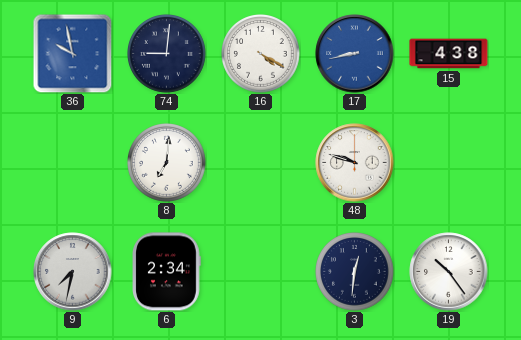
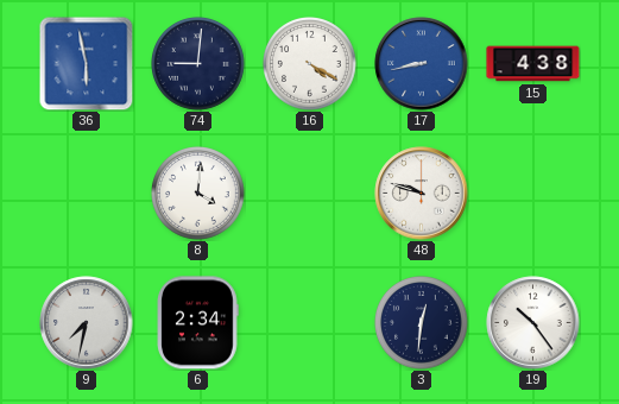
36: 9:58 -> 5:58 (86, 63)
8: 7:01 -> 4:01 (198, 194)
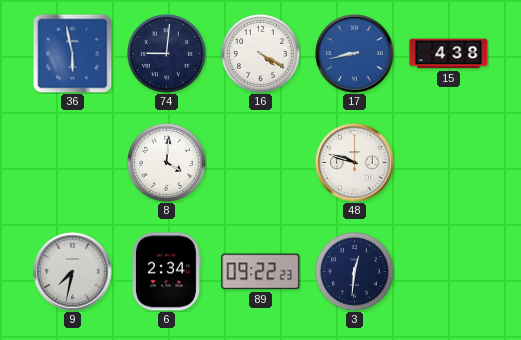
89: none -> 09:22 (261, 272)
19: 10:24 -> none (533, 323)
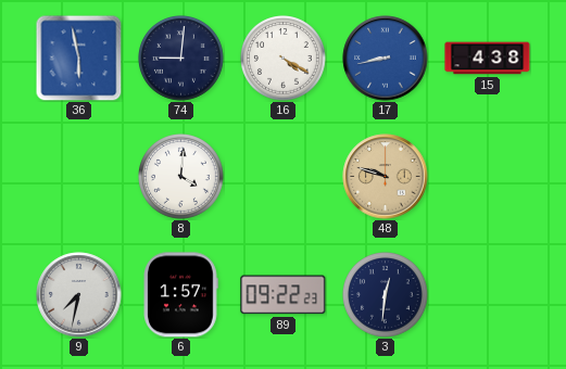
48 dial: white -> champagne (386, 177)
6: 2:34 -> 1:57 (180, 295)
